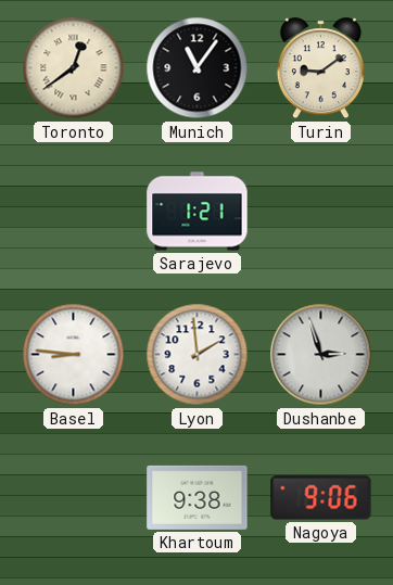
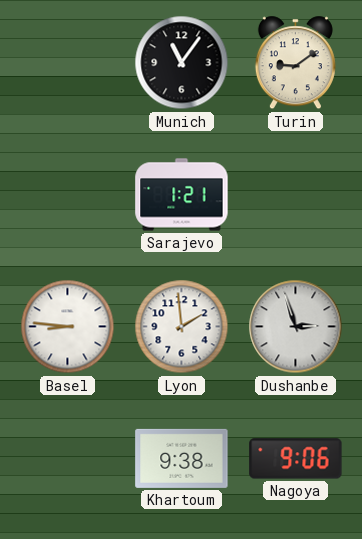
Toronto: 12:39 -> none (74, 68)
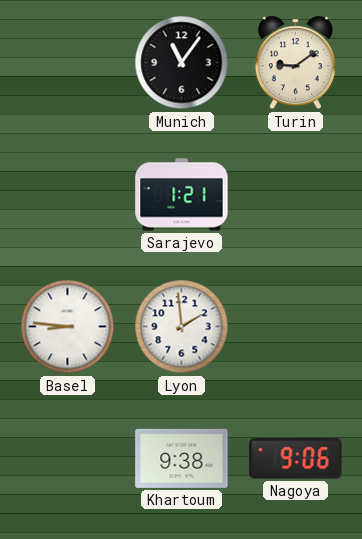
Dushanbe: 2:57 -> none (296, 327)
